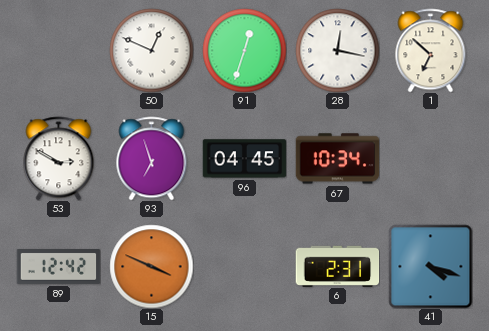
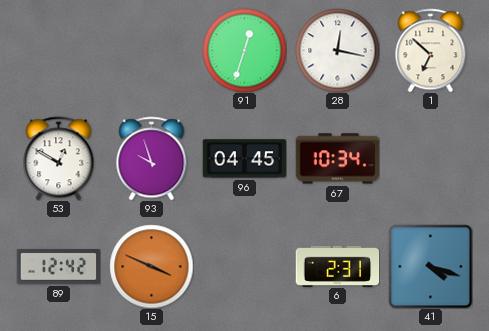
50: 12:49 -> none (151, 50)
53: 2:50 -> 12:50 (59, 158)
93: 6:57 -> 9:57 (152, 158)
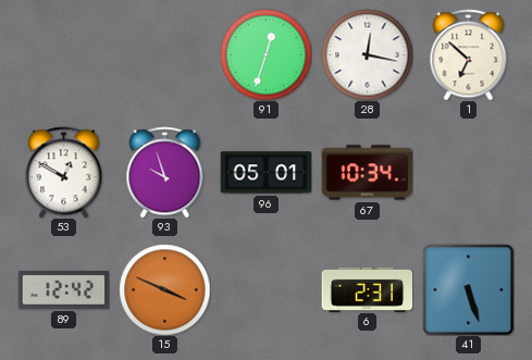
96: 04:45 -> 05:01 (265, 173)
41: 4:18 -> 5:27 (468, 289)
